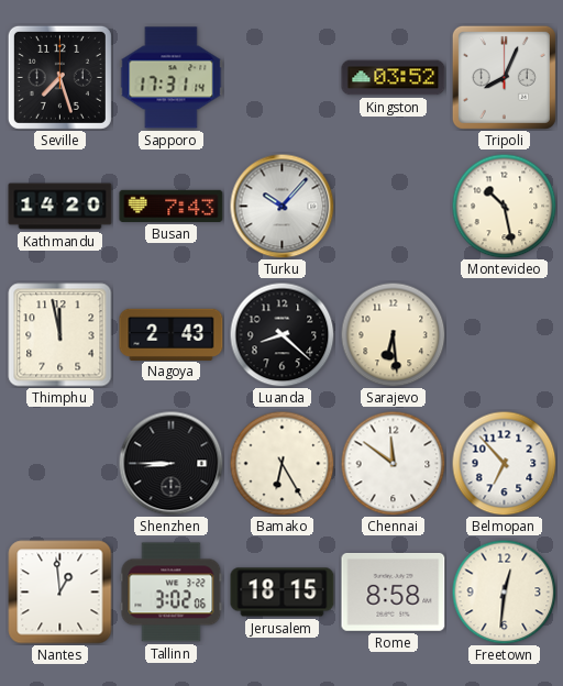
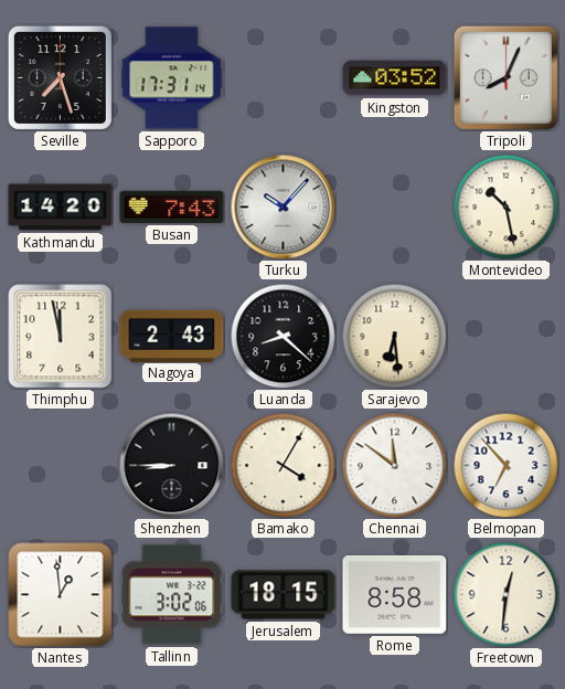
Bamako: 6:25 -> 4:05 (282, 465)
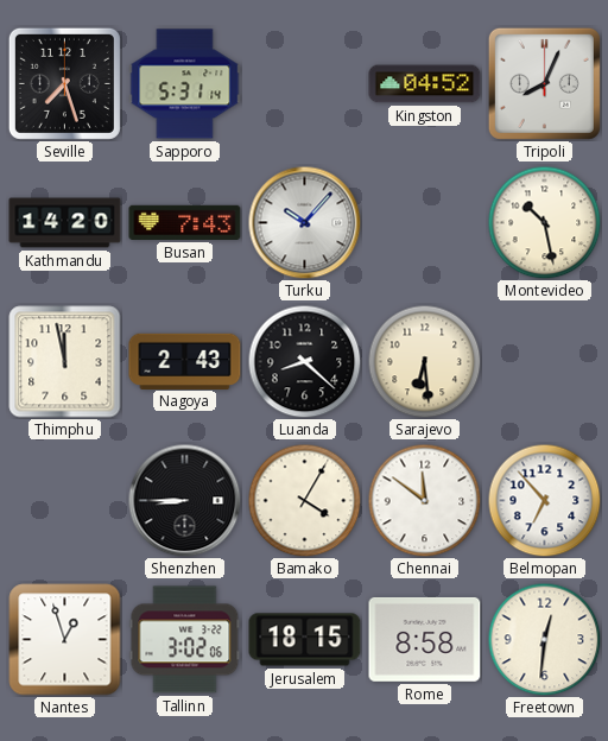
Sapporo: 17:31 -> 5:31 (185, 84)
Kingston: 03:52 -> 04:52 (425, 84)
Nantes: 12:59 -> 12:57 (65, 640)
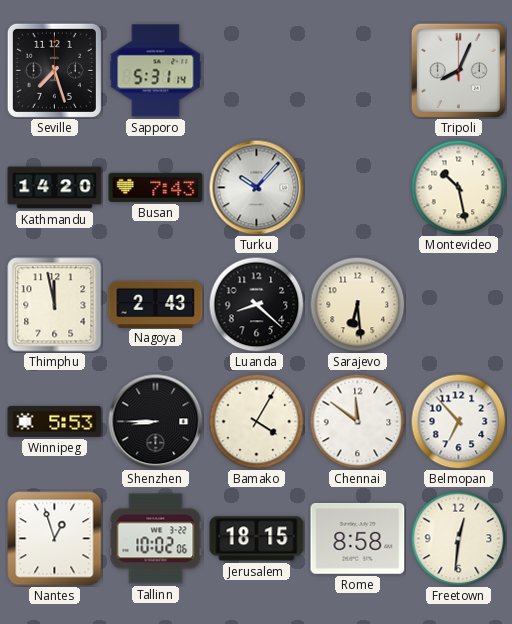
Kingston: 04:52 -> none (425, 84)
Winnipeg: none -> 5:53 (55, 421)
Tallinn: 3:02 -> 10:02 (156, 539)
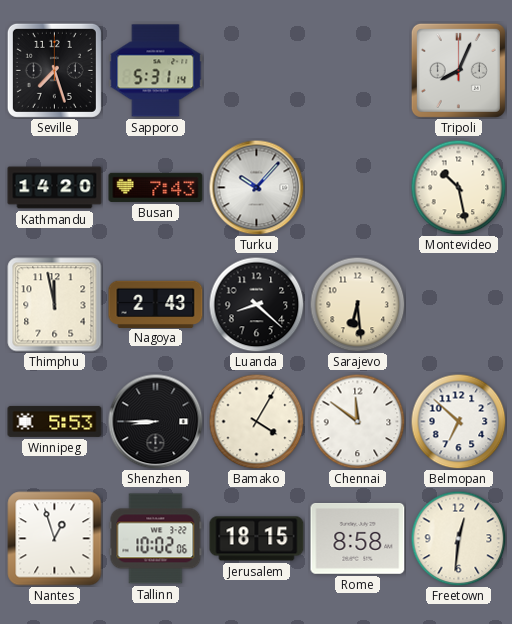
Belmopan: 6:53 -> 6:52 (458, 421)
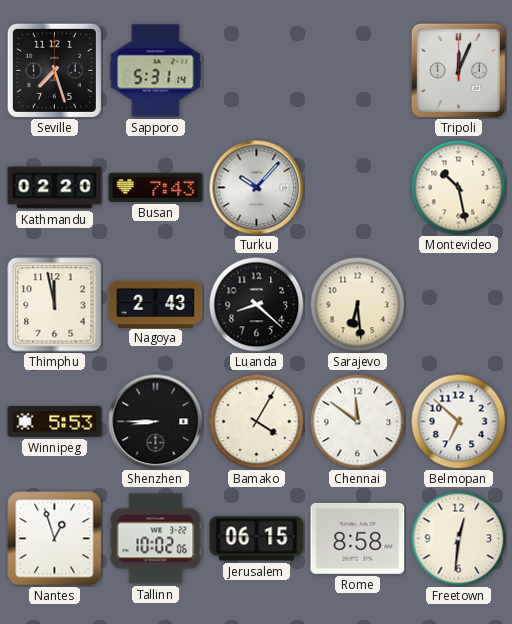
Tripoli: 8:04 -> 12:04 (458, 70)
Kathmandu: 14:20 -> 02:20 (55, 188)
Jerusalem: 18:15 -> 06:15 (257, 539)
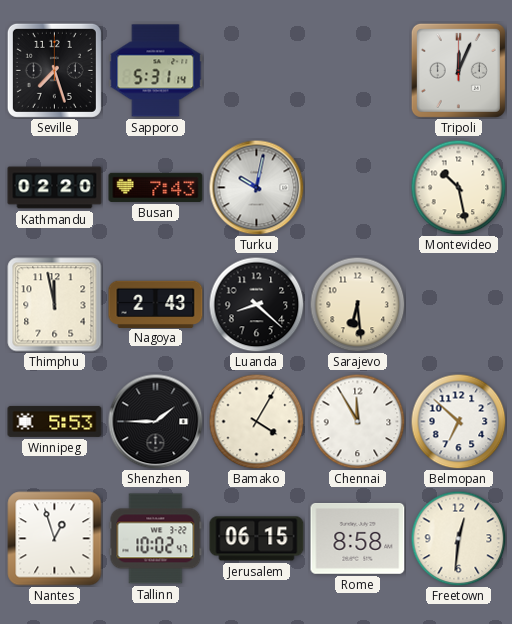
Turku: 10:07 -> 10:02 (256, 187)
Shenzhen: 8:45 -> 1:45 (155, 421)
Chennai: 11:51 -> 11:55 (357, 421)
Tallinn: 10:02:06 -> 10:02:47 (156, 539)
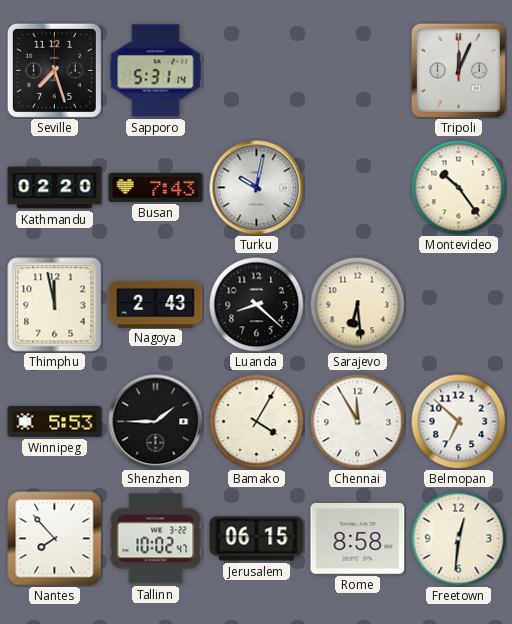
Montevideo: 10:28 -> 10:24 (458, 187)
Nantes: 12:57 -> 7:53 (55, 539)
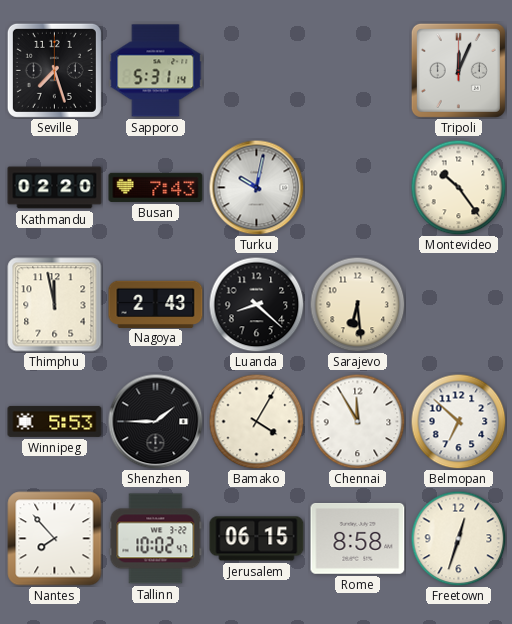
Freetown: 12:31 -> 12:33 (458, 538)
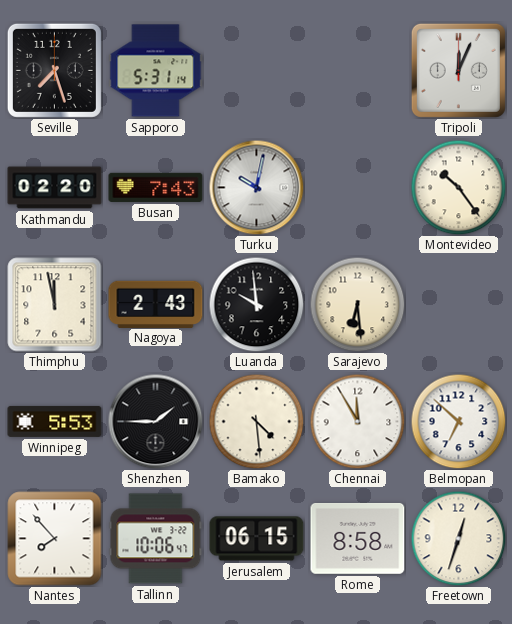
Luanda: 8:22 -> 9:59 (256, 304)
Bamako: 4:05 -> 4:29 (256, 421)
Tallinn: 10:02 -> 10:06 (156, 539)
